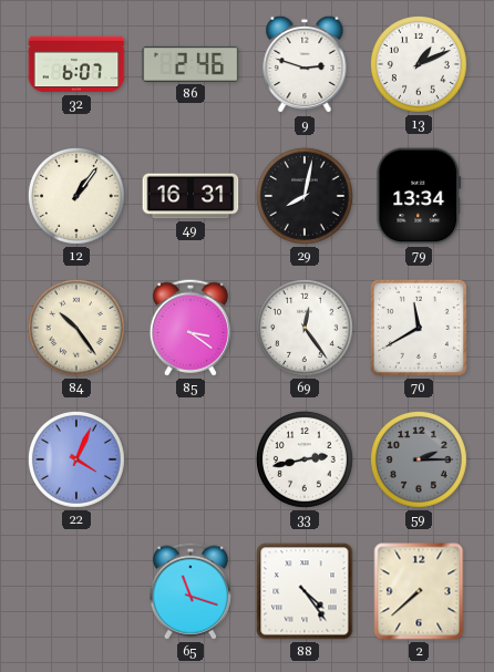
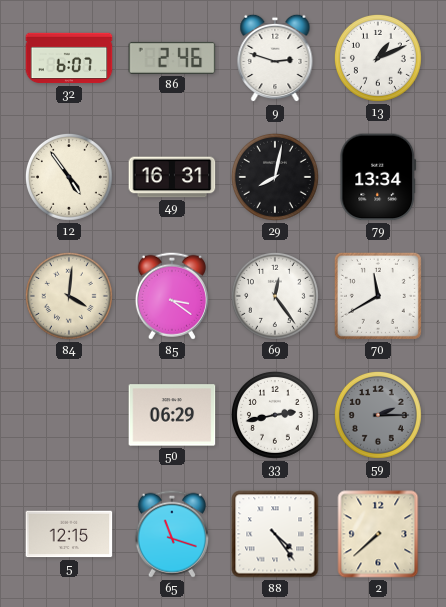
12: 1:06 -> 4:54 (69, 177)
84: 10:24 -> 4:01 (69, 296)
22: 4:04 -> none (76, 459)
50: none -> 06:29 (172, 415)
5: none -> 12:15 (69, 534)
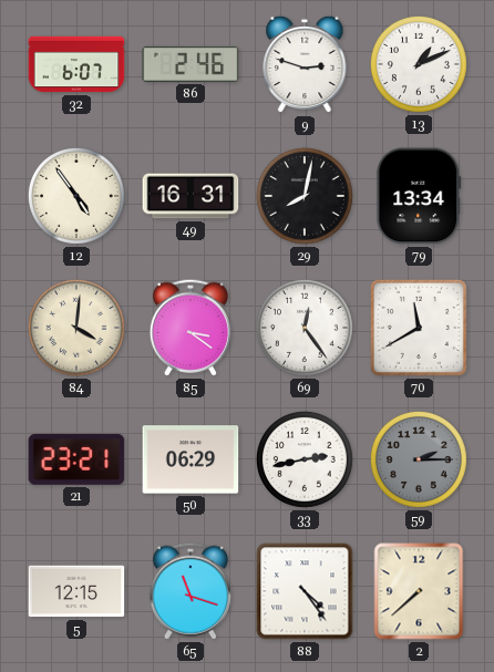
21: none -> 23:21 (76, 459)
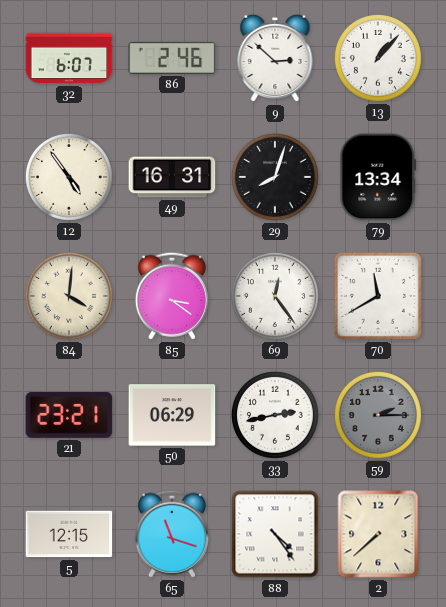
9: 2:48 -> 2:52 (275, 58)
13: 1:11 -> 1:07 (378, 58)
29: 8:02 -> 8:03 (275, 177)
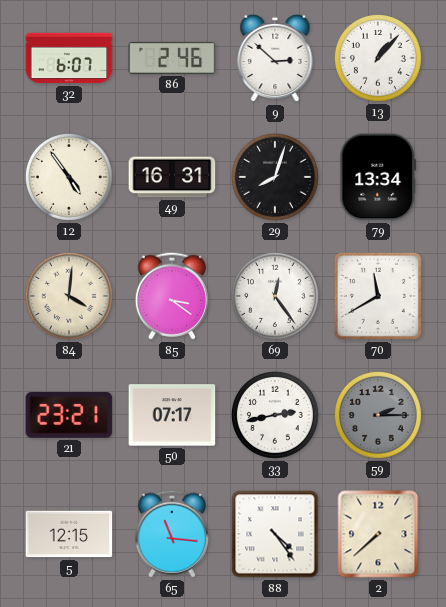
50: 06:29 -> 07:17 (172, 415)
65: 11:18 -> 11:16 (172, 534)
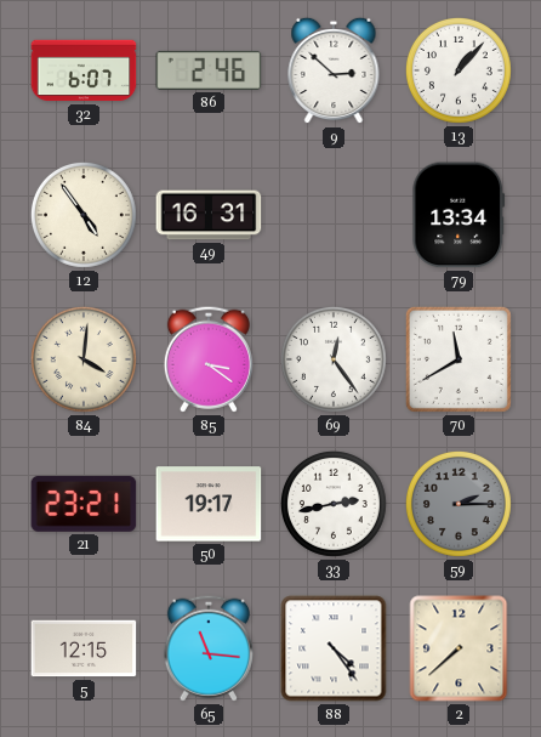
29: 8:03 -> none (275, 177)
50: 07:17 -> 19:17 (209, 504)
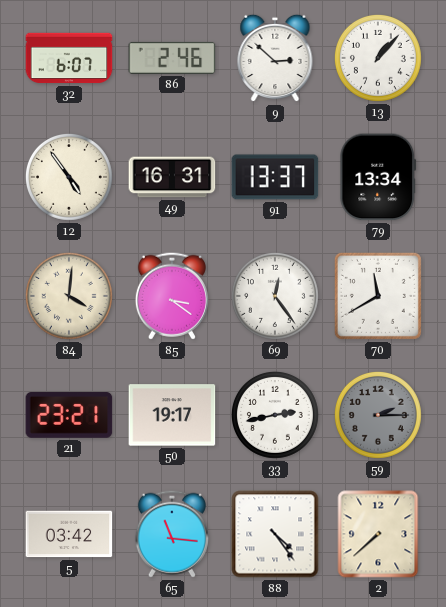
91: none -> 13:37 (275, 177)
5: 12:15 -> 03:42 (69, 534)
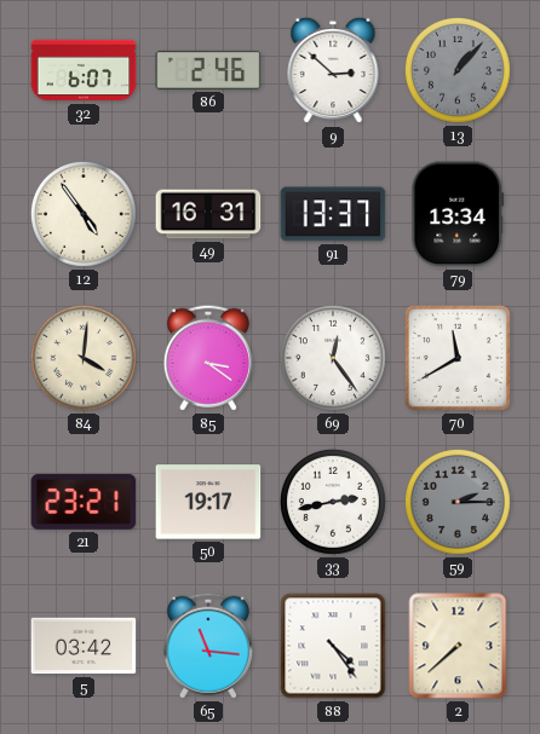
13 dial: white -> grey (458, 70)
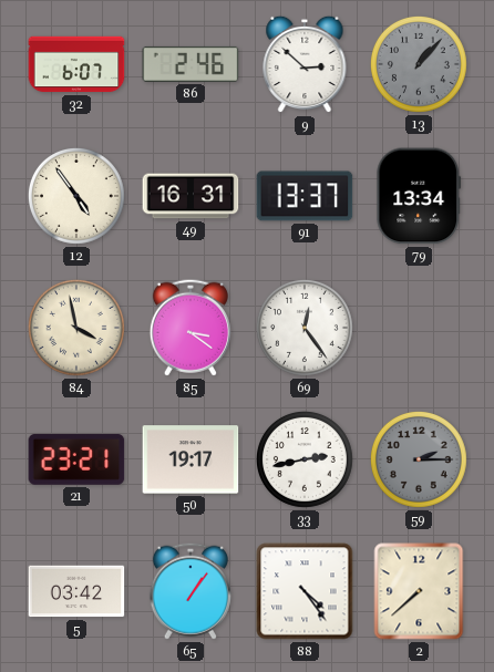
84: 4:01 -> 3:58 (76, 328)
70: 11:40 -> none (458, 358)
65: 11:16 -> 1:06 (191, 591)
